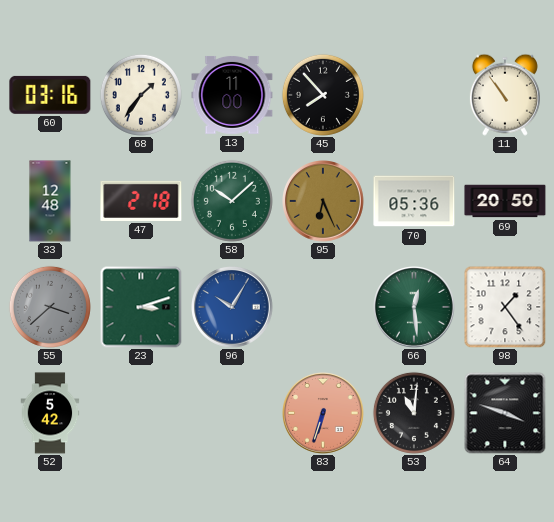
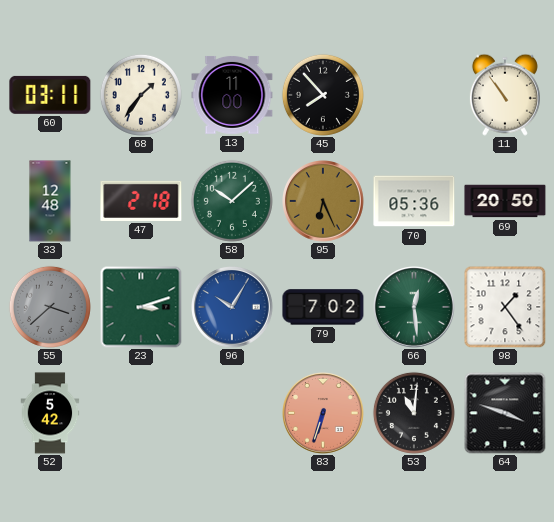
60: 03:16 -> 03:11 (50, 95)
79: none -> 7:02 (323, 307)
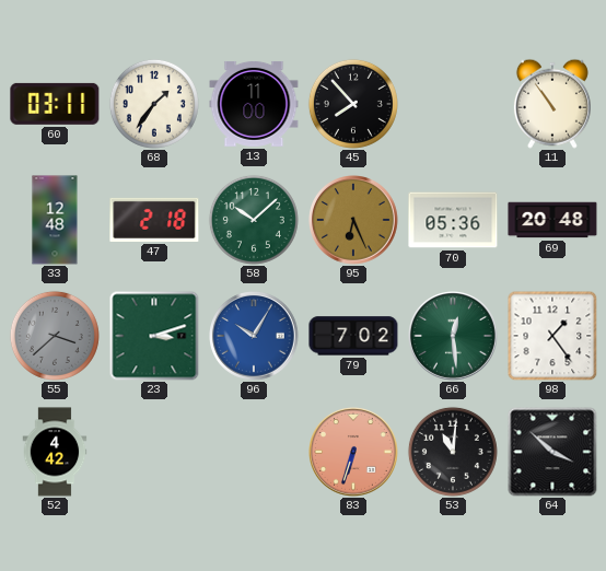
69: 20:50 -> 20:48 (552, 220)
52: 5:42 -> 4:42 (55, 452)
64: 3:48 -> 3:52 (552, 452)
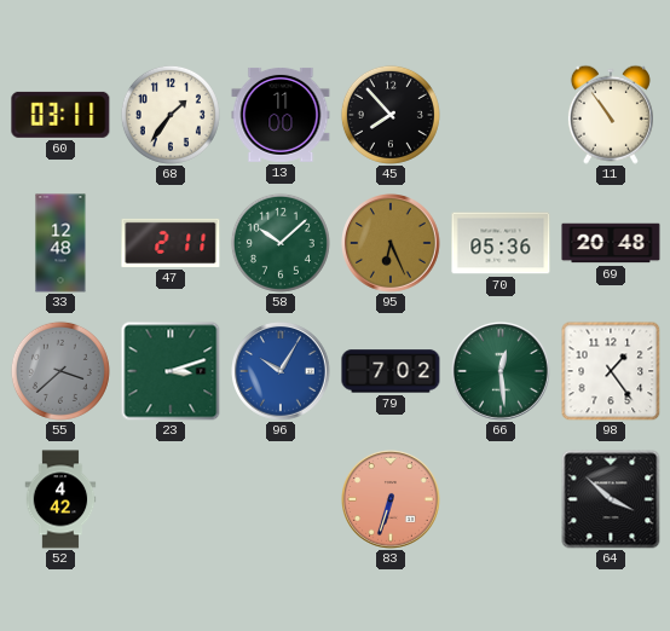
47: 2:18 -> 2:11 (171, 243)
53: 11:01 -> none (453, 452)
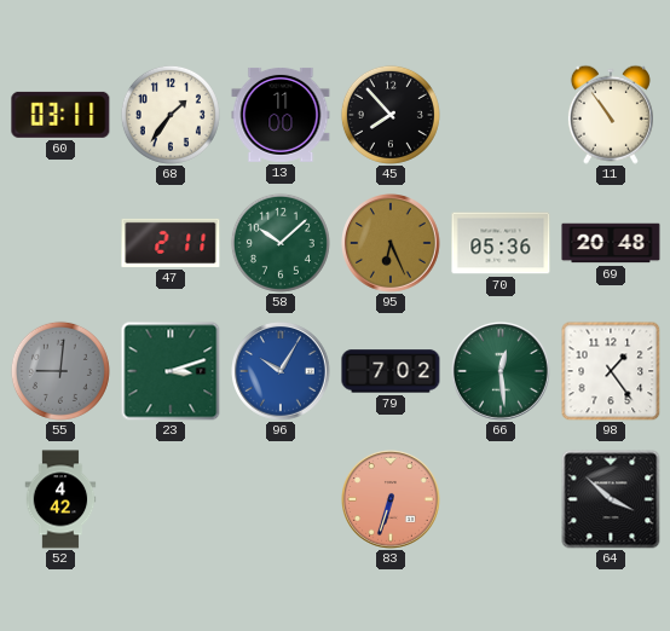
33: 12:48 -> none (60, 243)
55: 3:38 -> 9:01 (60, 371)
